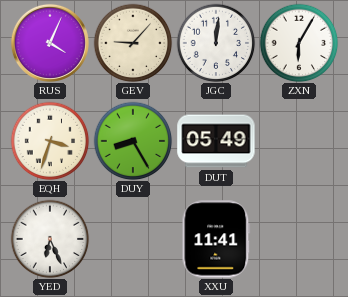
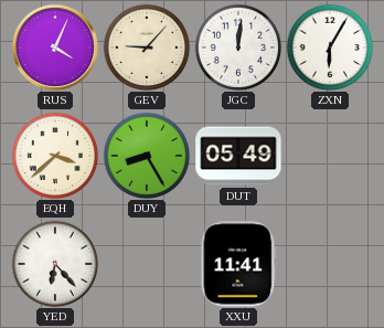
EQH: 3:33 -> 3:38 (55, 156)
YED: 6:26 -> 6:23 (55, 264)
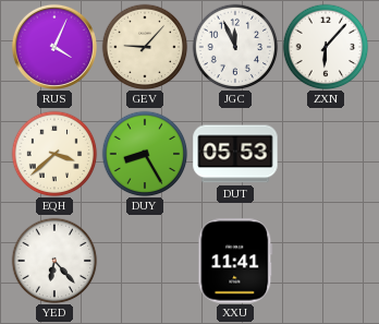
JGC: 12:01 -> 11:56 (235, 47)
ZXN: 6:05 -> 6:07 (326, 47)
DUT: 05:49 -> 05:53 (235, 154)
